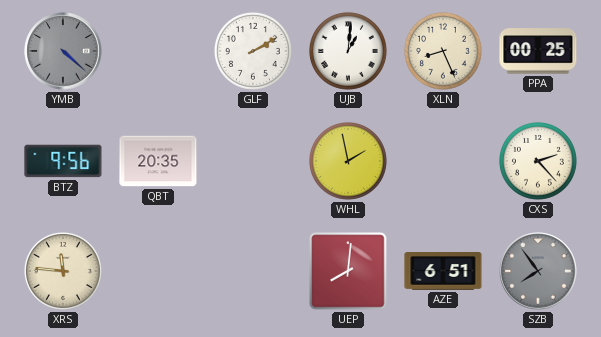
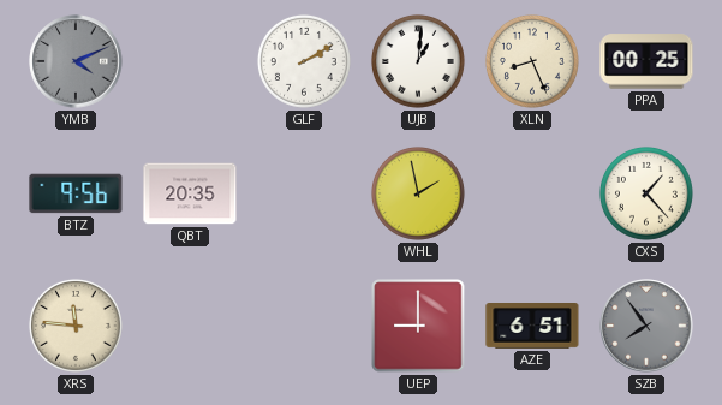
YMB: 4:22 -> 4:11 (76, 61)
CXS: 2:23 -> 1:23 (646, 193)
UEP: 8:01 -> 9:00 (418, 326)
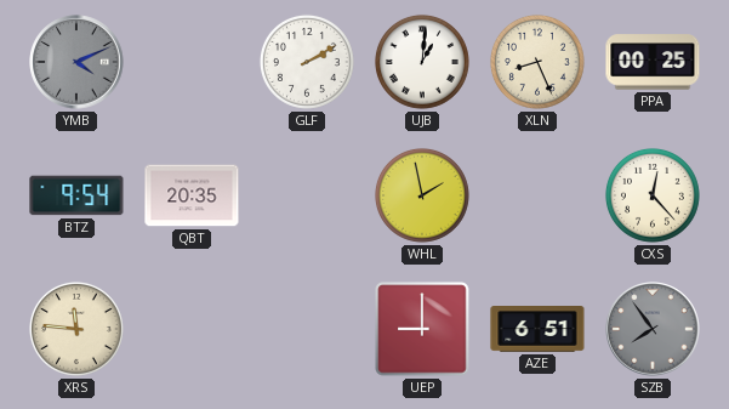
BTZ: 9:56 -> 9:54 (76, 195)
CXS: 1:23 -> 12:23 (653, 195)
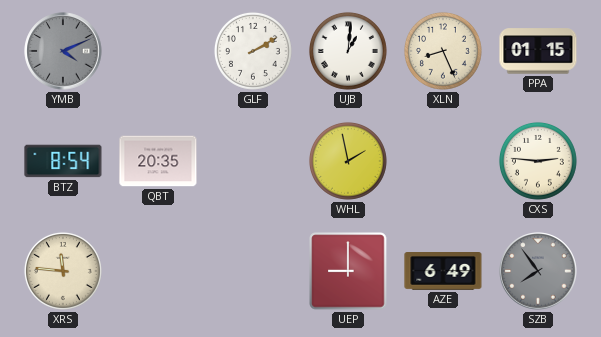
PPA: 00:25 -> 01:15 (538, 51)
BTZ: 9:54 -> 8:54 (63, 161)
CXS: 12:23 -> 2:46 (538, 161)
AZE: 6:51 -> 6:49 (443, 271)
